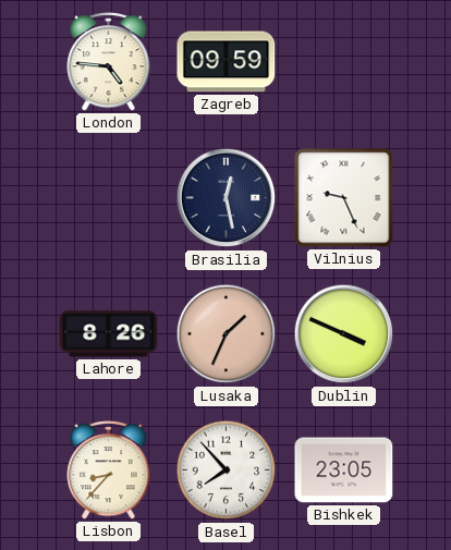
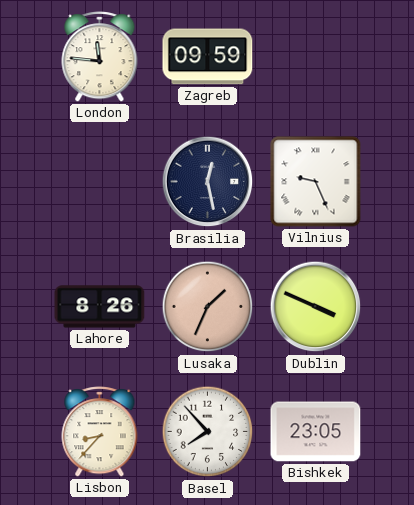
London: 4:46 -> 11:46 (100, 57)
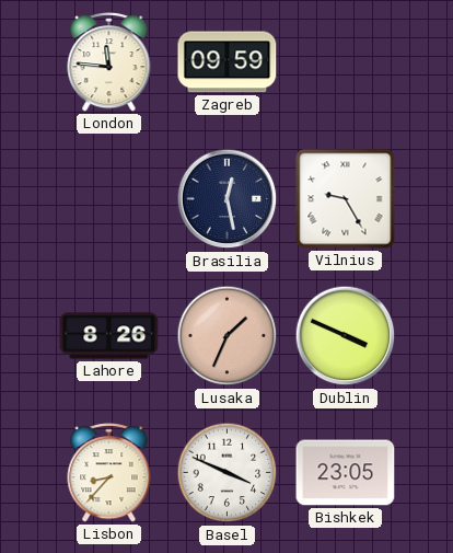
Vilnius: 9:26 -> 9:25 (346, 199)
Basel: 7:53 -> 3:49 (228, 473)
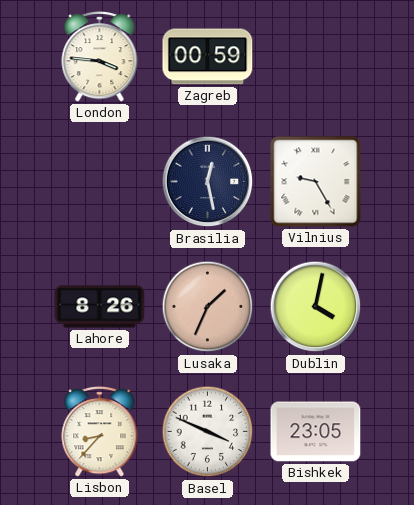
London: 11:46 -> 3:46 (100, 57)
Zagreb: 09:59 -> 00:59 (208, 57)
Dublin: 3:49 -> 4:02 (316, 307)
